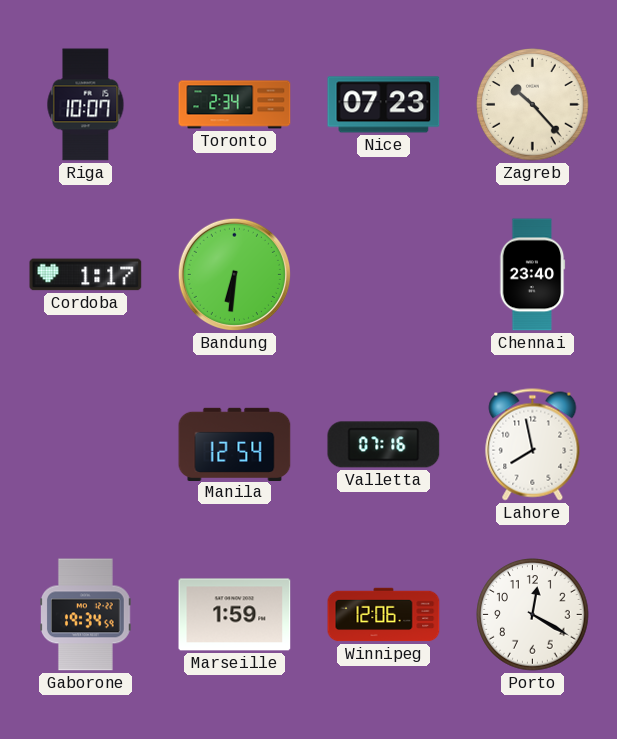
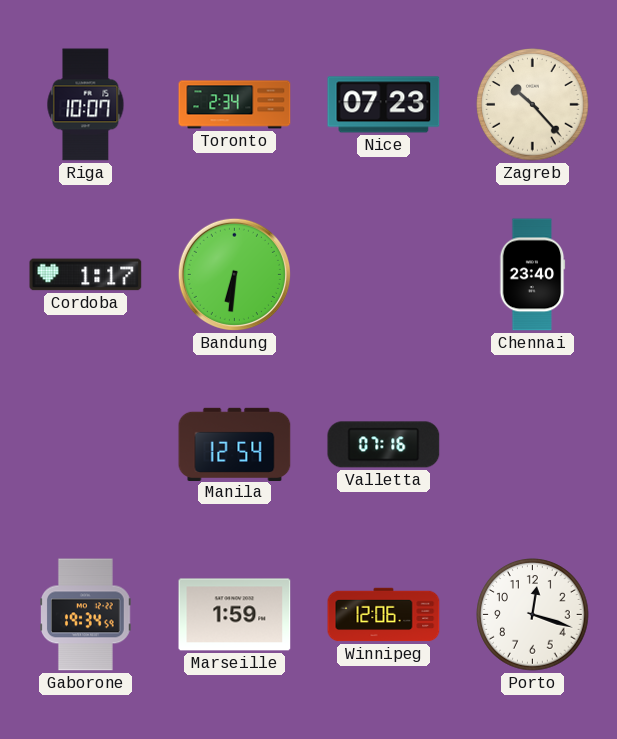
Lahore: 7:58 -> none (533, 445)
Porto: 12:20 -> 12:18 (533, 615)
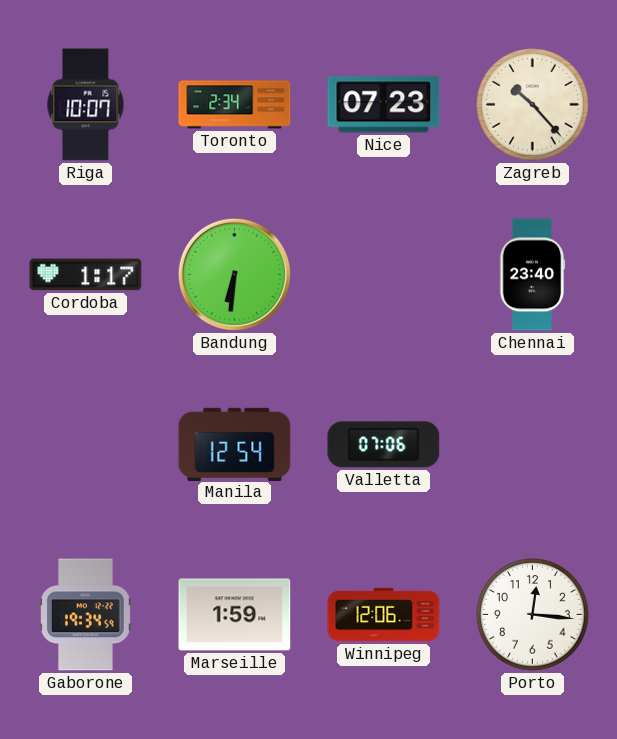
Valletta: 07:16 -> 07:06 (384, 445)
Porto: 12:18 -> 12:16 (533, 615)
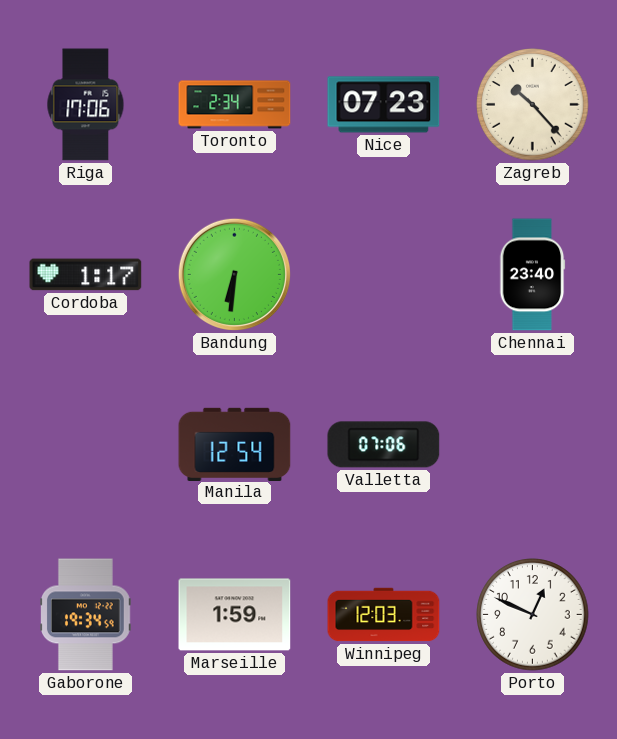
Riga: 10:07 -> 17:06 (86, 105)
Winnipeg: 12:06 -> 12:03 (384, 615)
Porto: 12:16 -> 12:49 (533, 615)
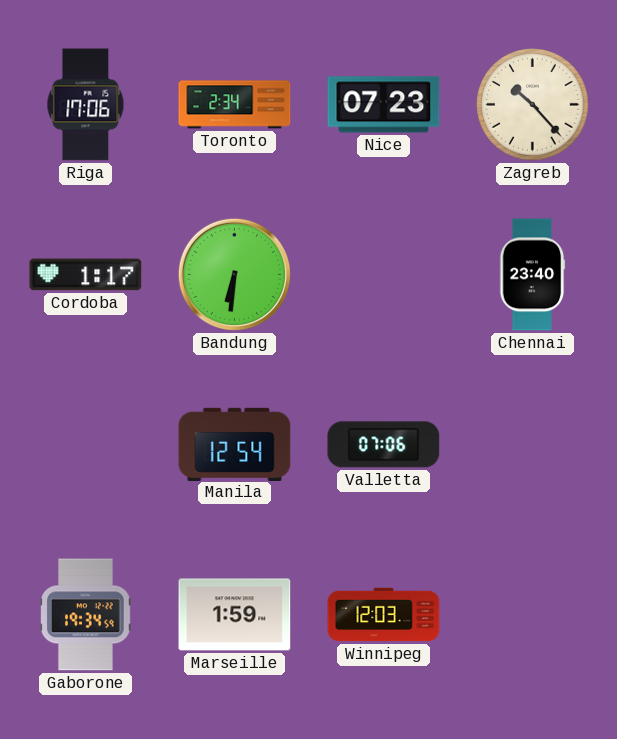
Porto: 12:49 -> none (533, 615)
